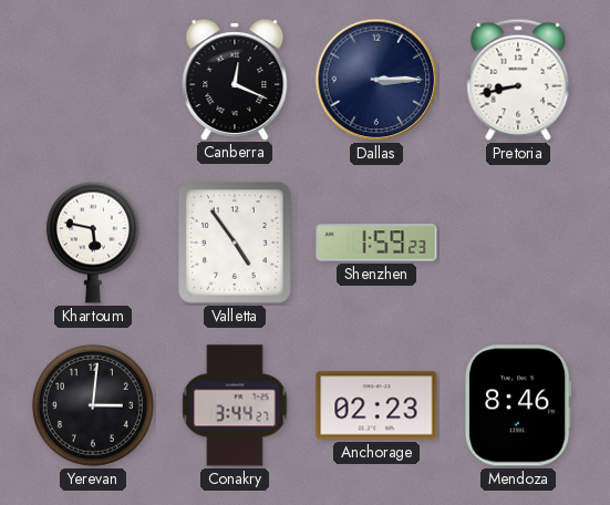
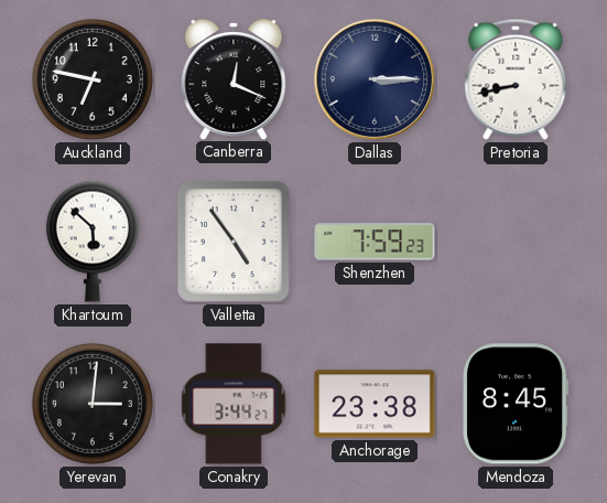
Auckland: none -> 6:47 (93, 79)
Khartoum: 5:47 -> 5:52 (93, 242)
Shenzhen: 1:59 -> 7:59 (375, 242)
Anchorage: 02:23 -> 23:38 (375, 404)
Mendoza: 8:46 -> 8:45 (516, 404)
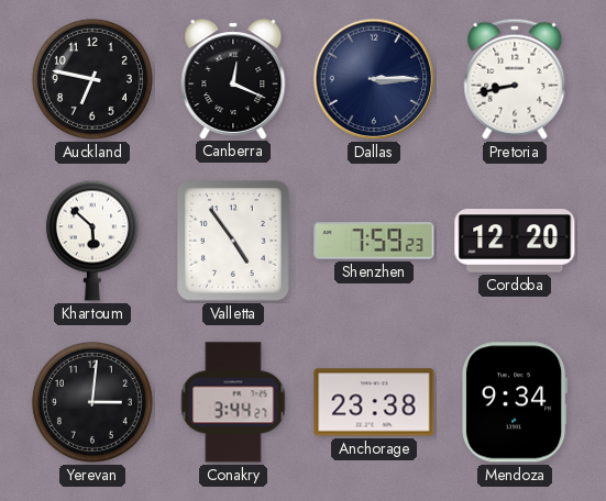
Cordoba: none -> 12:20 (515, 241)
Mendoza: 8:45 -> 9:34 (515, 402)
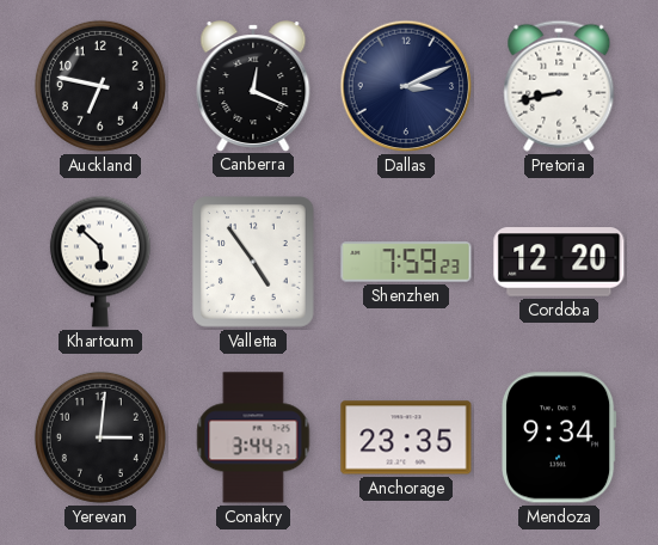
Dallas: 3:15 -> 3:11 (406, 86)
Anchorage: 23:38 -> 23:35 (406, 437)
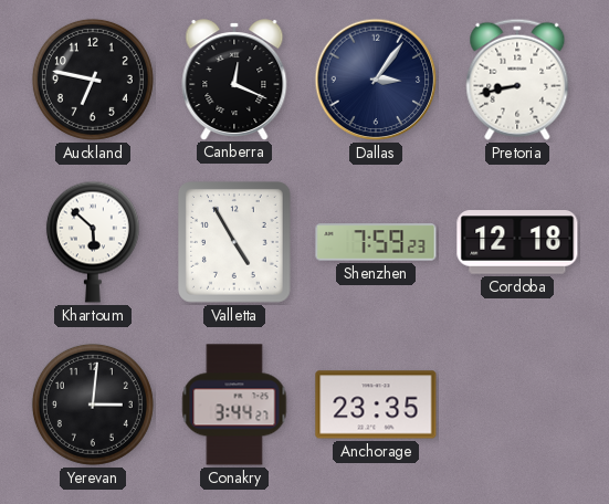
Dallas: 3:11 -> 3:06 (376, 80)
Valletta: 4:54 -> 4:55 (235, 243)
Cordoba: 12:20 -> 12:18 (517, 242)
Mendoza: 9:34 -> none (559, 437)
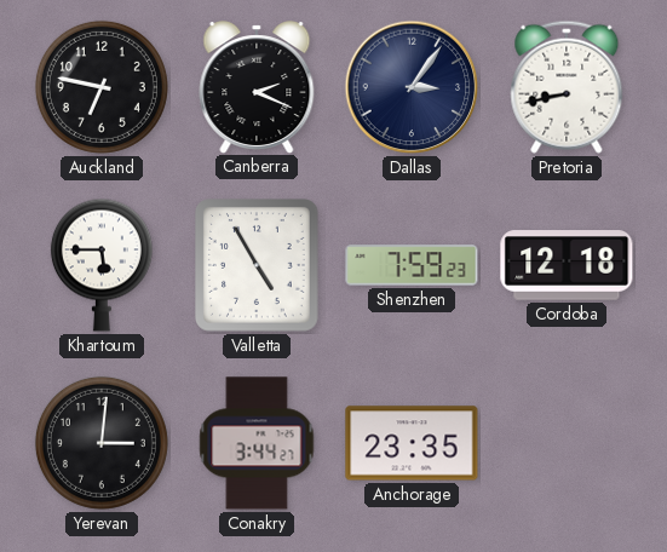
Canberra: 12:19 -> 2:19 (257, 87)
Khartoum: 5:52 -> 5:45 (102, 265)
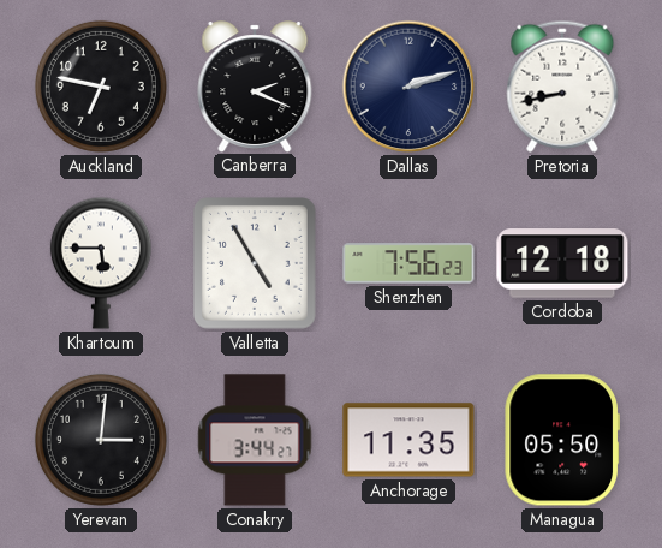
Dallas: 3:06 -> 2:12 (408, 87)
Shenzhen: 7:59 -> 7:56 (408, 263)
Anchorage: 23:35 -> 11:35 (408, 440)
Managua: none -> 05:50 (562, 440)
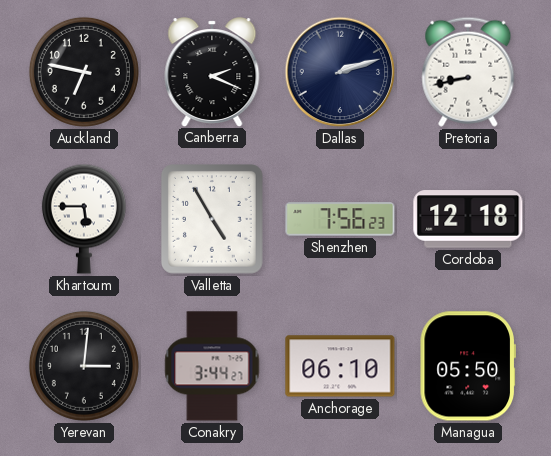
Anchorage: 11:35 -> 06:10 (340, 366)
